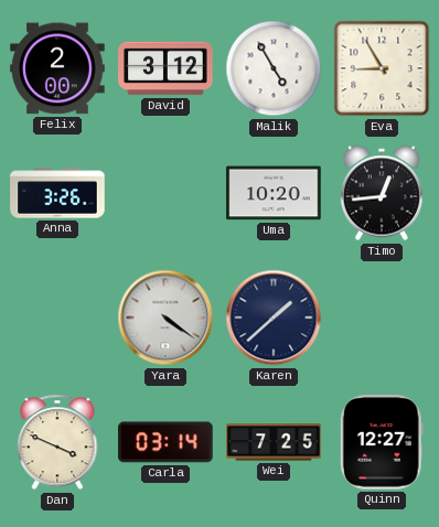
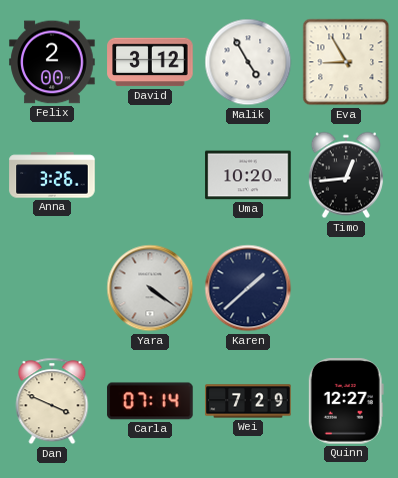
Carla: 03:14 -> 07:14 (150, 401)
Wei: 7:25 -> 7:29 (248, 401)
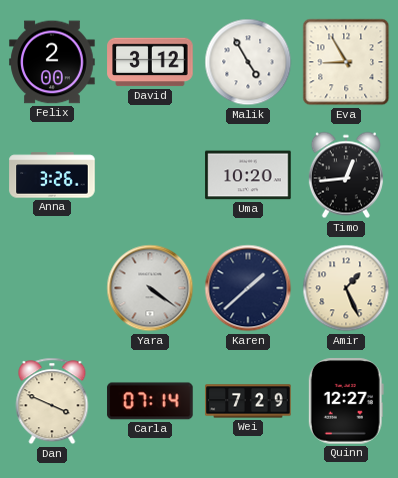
Amir: none -> 1:26 (346, 288)
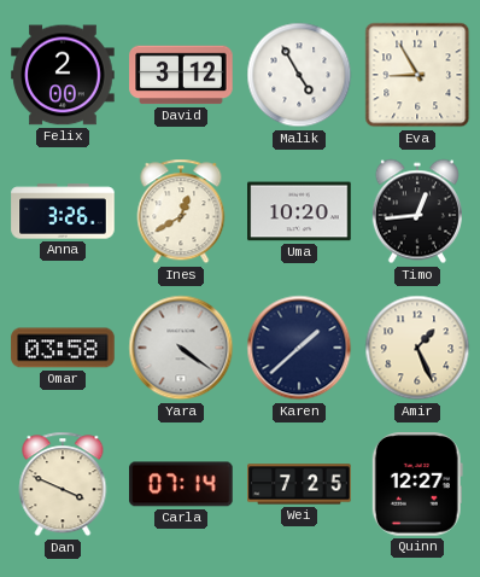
Ines: none -> 12:40 (181, 211)
Omar: none -> 03:58 (63, 348)
Wei: 7:29 -> 7:25 (299, 484)
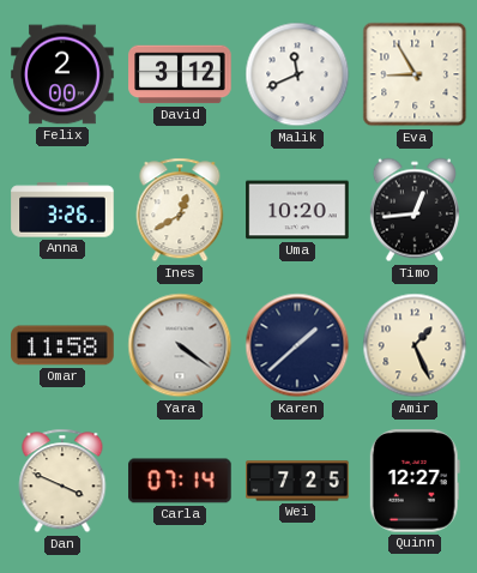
Malik: 4:55 -> 11:41 (297, 74)
Omar: 03:58 -> 11:58 (62, 345)
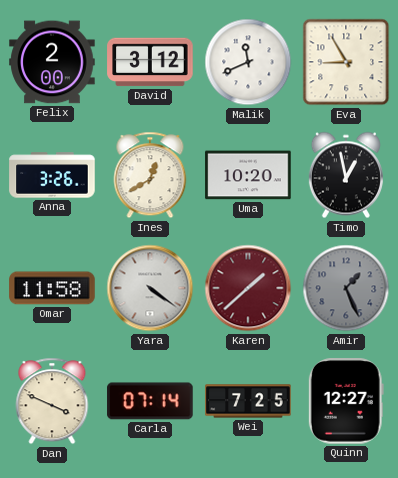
Timo: 12:44 -> 12:58 (346, 175)
Karen dial: navy -> burgundy (248, 288)
Amir dial: cream -> grey (346, 288)
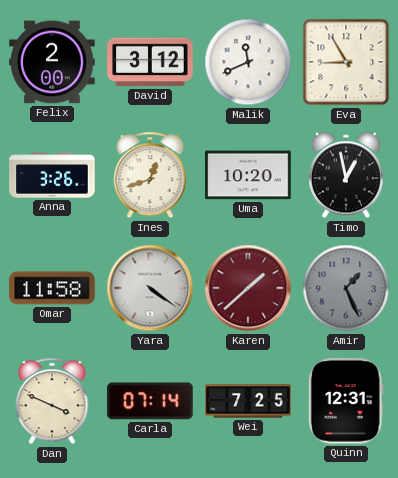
Ines: 12:40 -> 12:42 (150, 175)
Quinn: 12:27 -> 12:31 (346, 401)
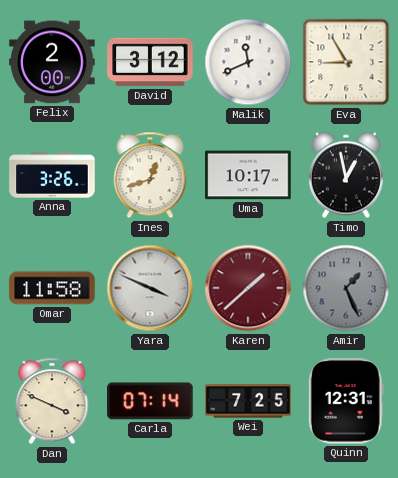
Uma: 10:20 -> 10:17 (248, 175)
Yara: 4:21 -> 3:49 (150, 288)
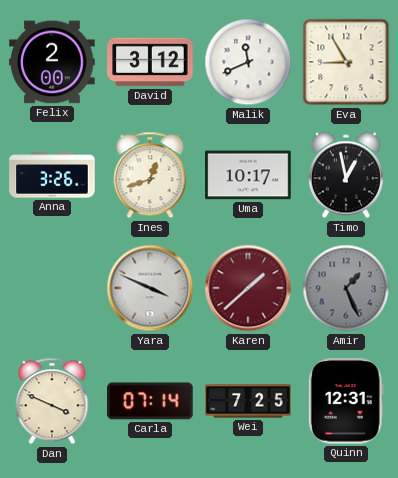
Omar: 11:58 -> none (52, 288)
